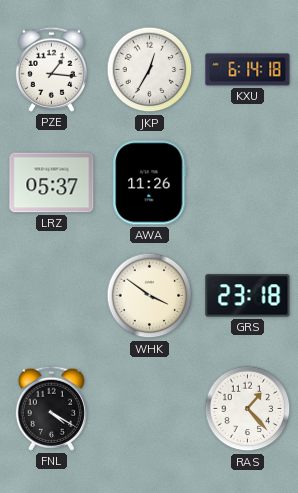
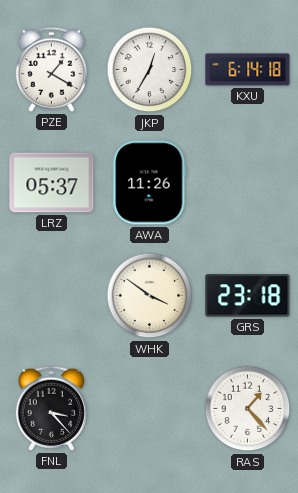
PZE: 1:16 -> 1:20 (51, 69)
FNL: 4:20 -> 3:23 (51, 408)
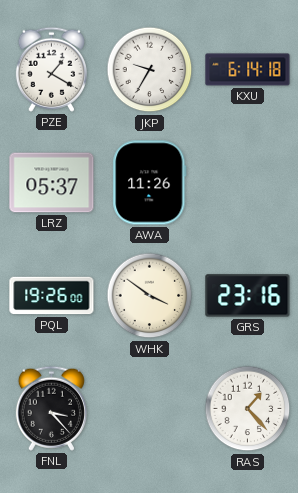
JKP: 12:35 -> 9:35 (150, 70)
PQL: none -> 19:26 (52, 296)
GRS: 23:18 -> 23:16 (248, 296)
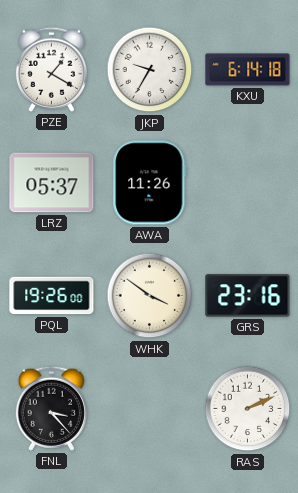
RAS: 1:23 -> 2:11 (248, 409)
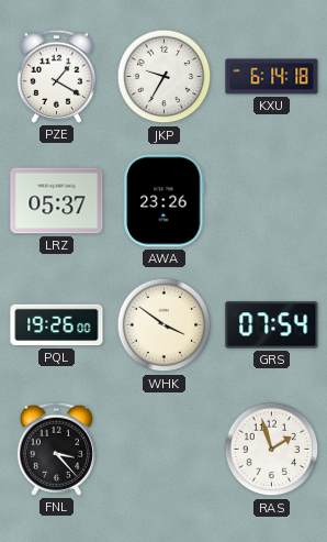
AWA: 11:26 -> 23:26 (165, 201)
GRS: 23:16 -> 07:54 (272, 325)
RAS: 2:11 -> 1:57 (272, 450)
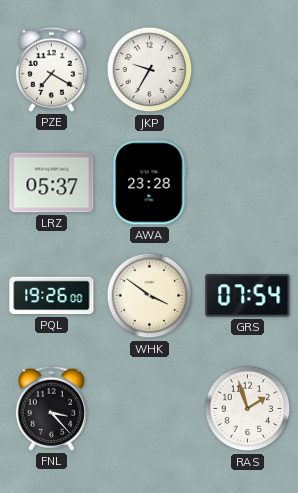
PZE: 1:20 -> 7:20 (51, 69)
KXU: 6:14 -> none (272, 77)
AWA: 23:26 -> 23:28 (150, 183)
